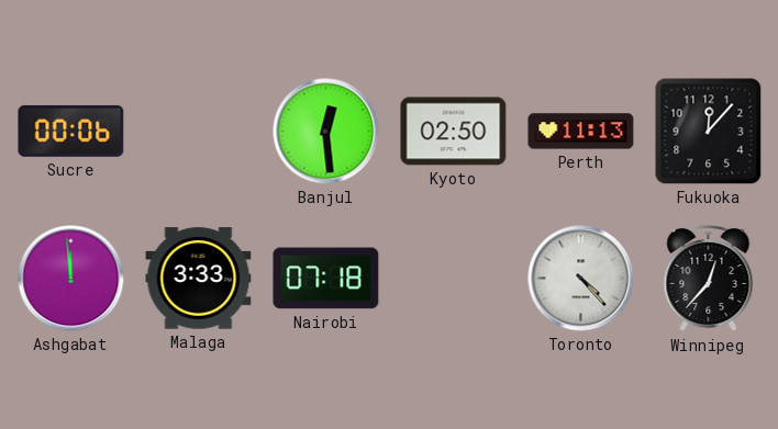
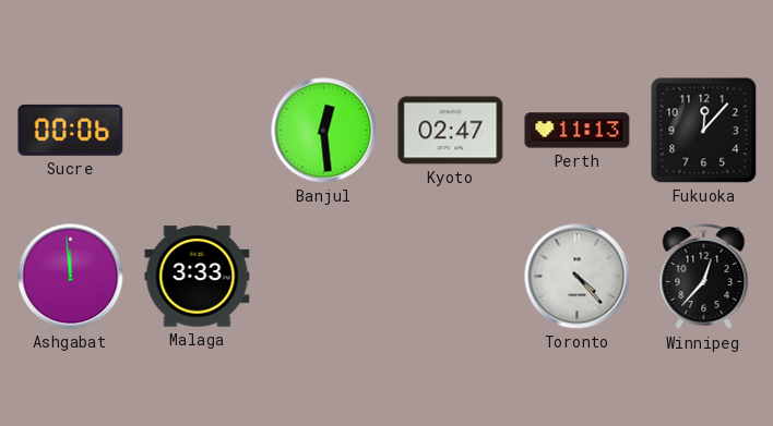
Kyoto: 02:50 -> 02:47 (451, 131)
Nairobi: 07:18 -> none (326, 279)
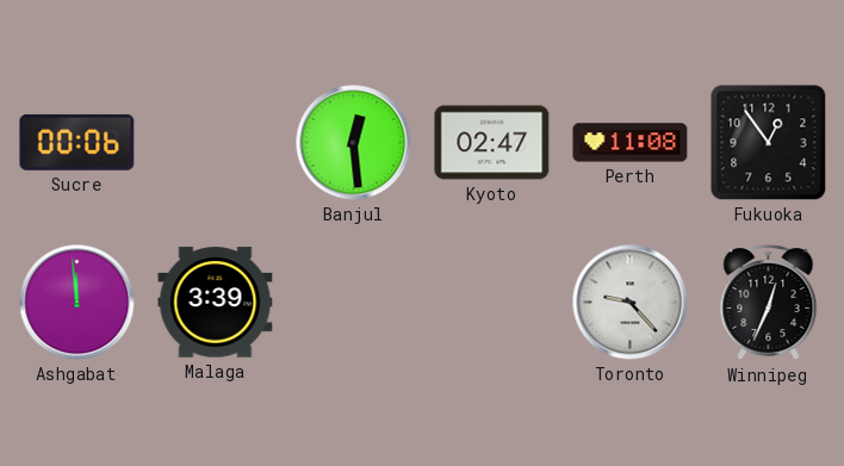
Perth: 11:13 -> 11:08 (631, 143)
Fukuoka: 12:07 -> 12:54 (769, 143)
Malaga: 3:33 -> 3:39 (216, 303)
Toronto: 4:23 -> 9:23 (631, 303)
Winnipeg: 12:37 -> 12:34 (769, 303)
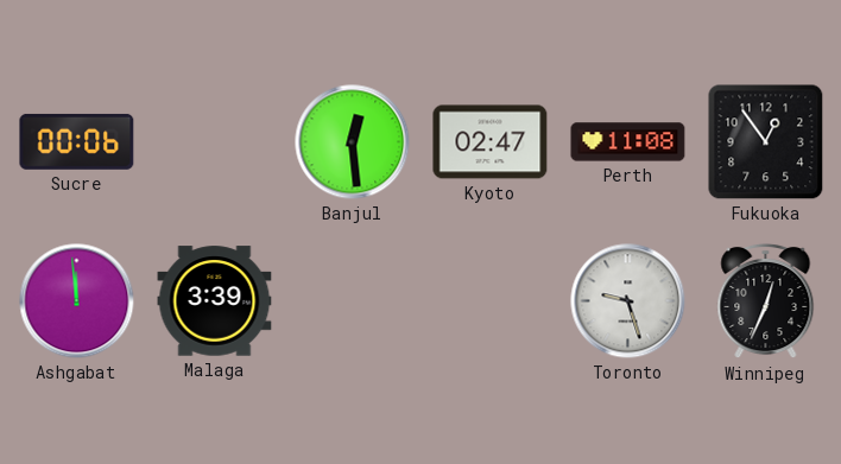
Toronto: 9:23 -> 9:27 (628, 301)
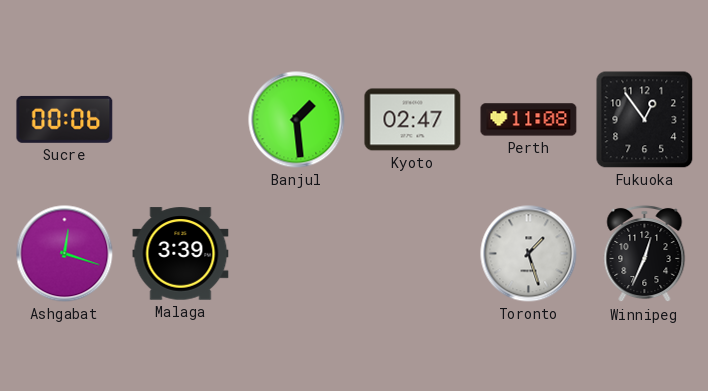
Banjul: 12:29 -> 1:29 (297, 120)
Ashgabat: 11:59 -> 12:18 (65, 254)
Toronto: 9:27 -> 1:27 (529, 254)
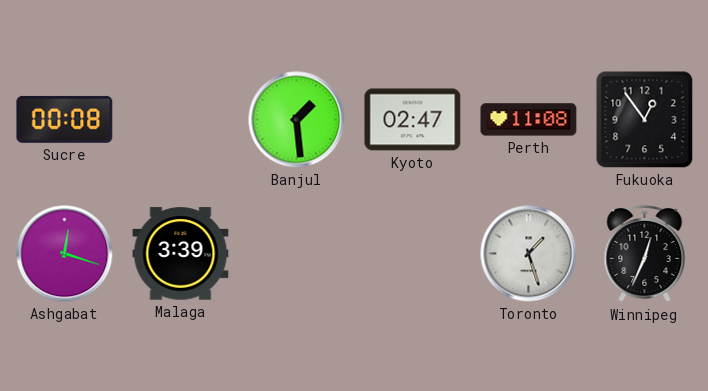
Sucre: 00:06 -> 00:08 (65, 119)
